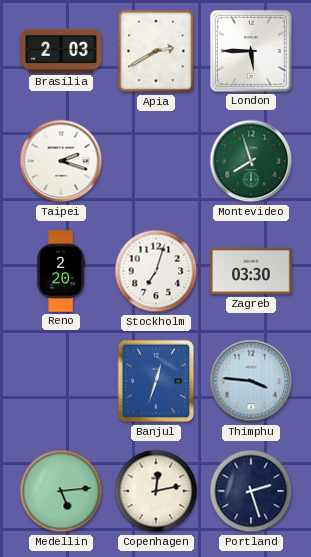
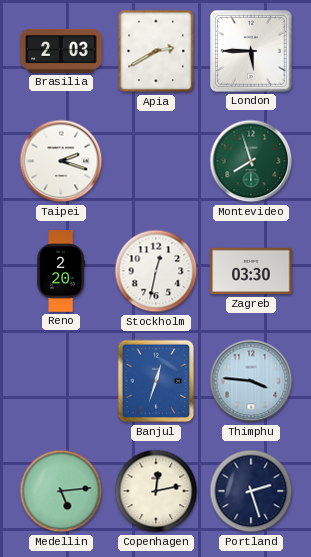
Stockholm: 7:03 -> 12:32 (156, 271)
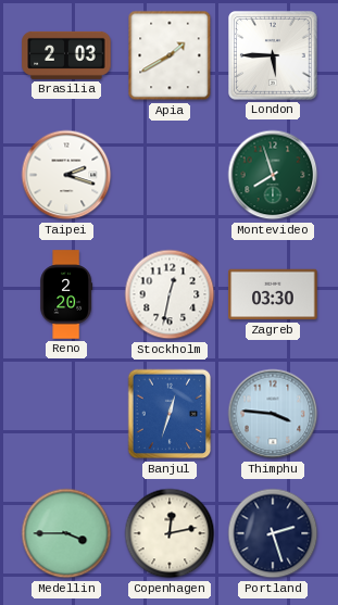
Apia: 2:40 -> 1:40 (170, 55)
Medellin: 5:14 -> 3:45 (66, 533)
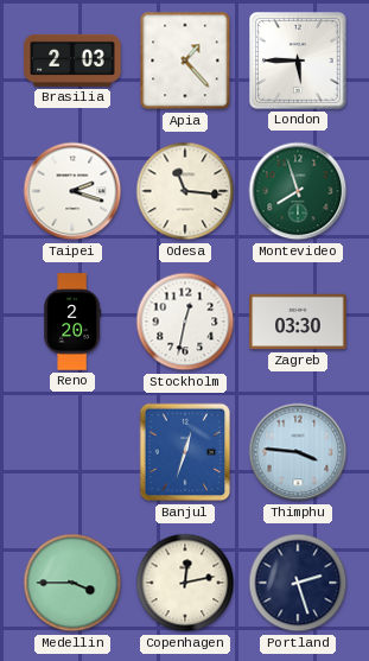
Apia: 1:40 -> 1:23 (185, 61)
Odesa: none -> 11:16 (185, 191)
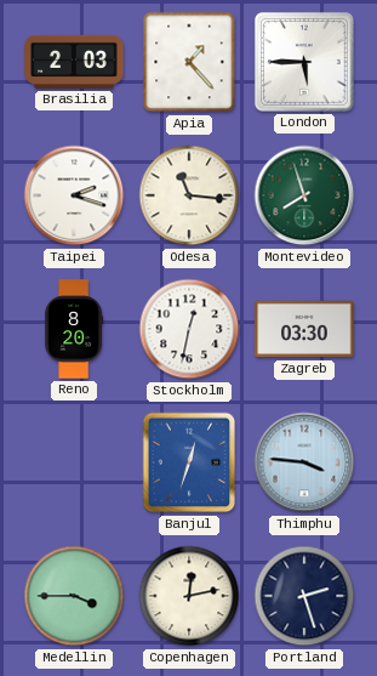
Reno: 2:20 -> 8:20 (74, 329)
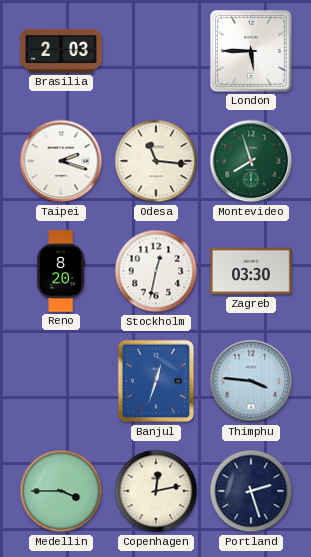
Apia: 1:23 -> none (189, 62)
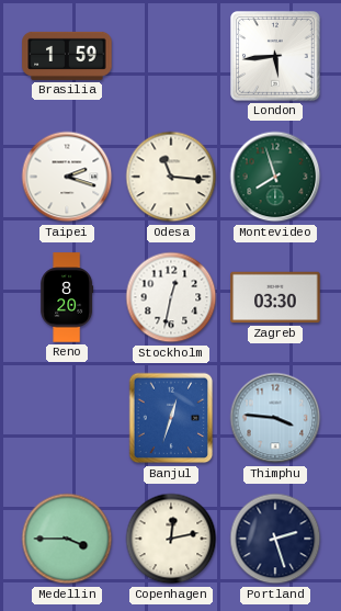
Brasilia: 2:03 -> 1:59 (67, 56)
London: 5:45 -> 5:44 (276, 57)
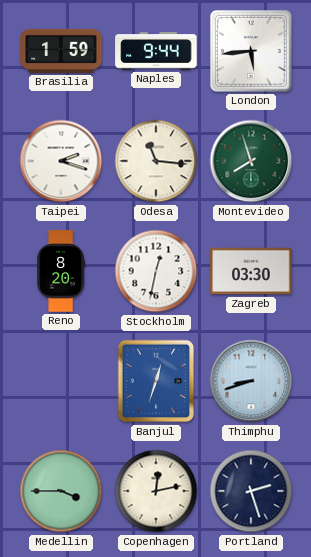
Naples: none -> 9:44 (156, 51)
Thimphu: 3:46 -> 8:42 (251, 381)
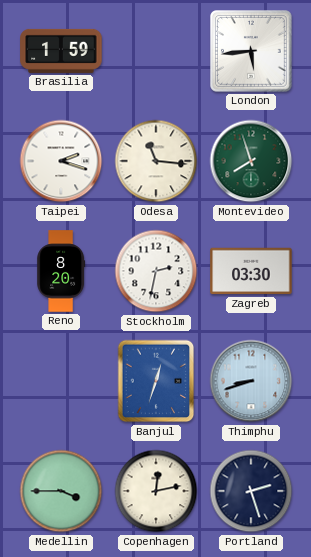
Naples: 9:44 -> none (156, 51)
Stockholm: 12:32 -> 2:32 (156, 271)
